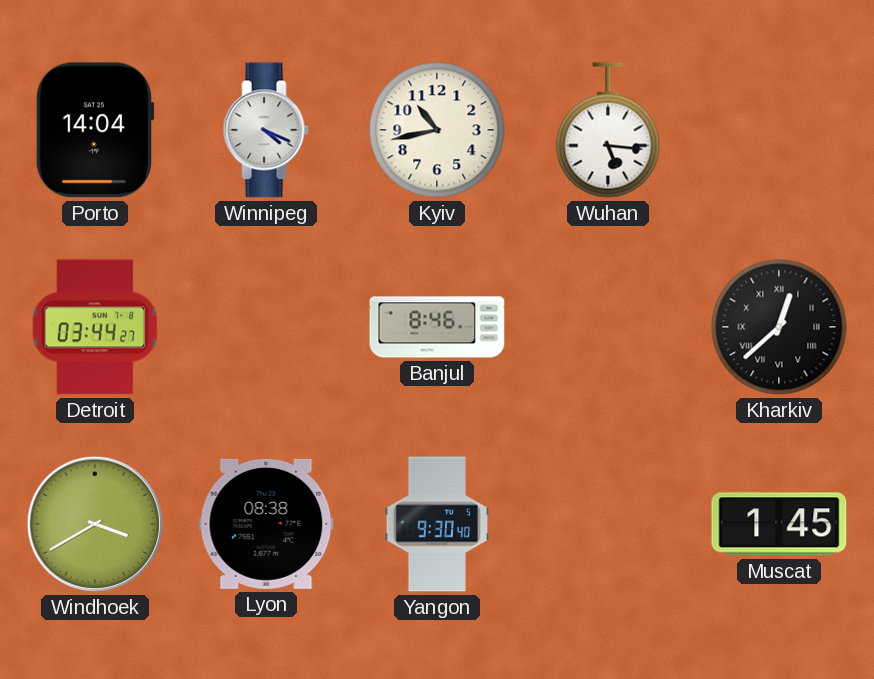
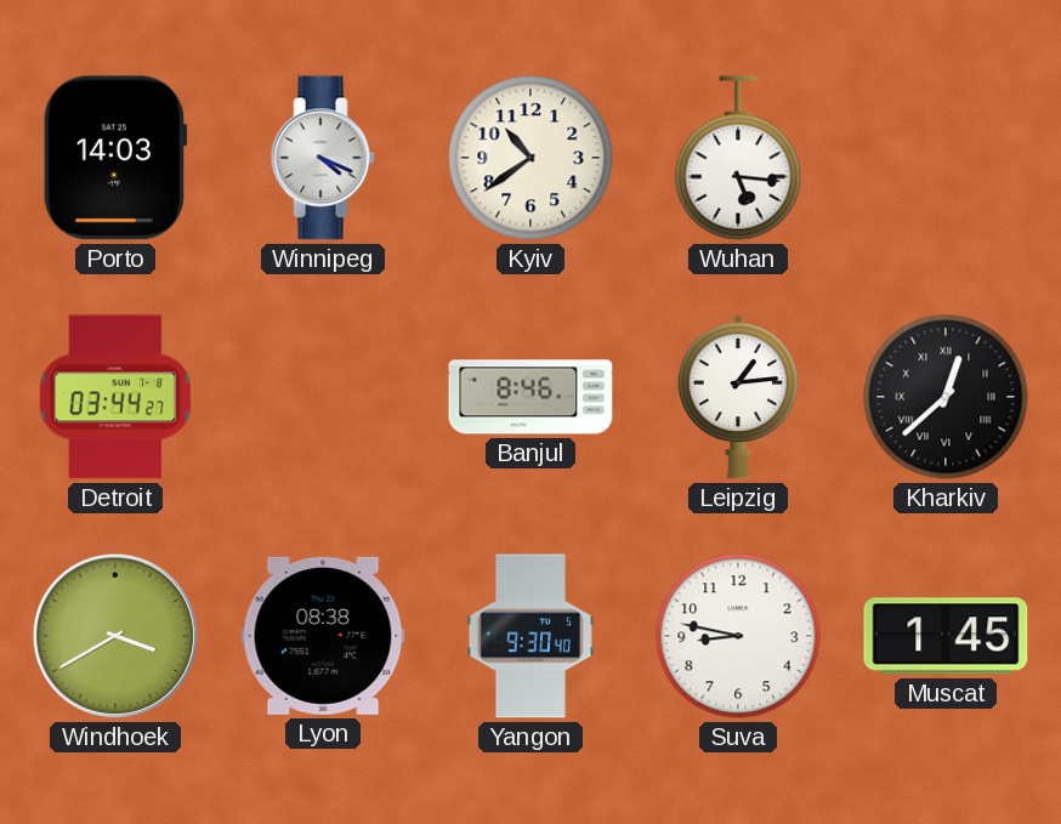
Porto: 14:04 -> 14:03 (115, 158)
Kyiv: 10:43 -> 10:39 (530, 158)
Leipzig: none -> 1:14 (737, 397)
Suva: none -> 8:47 (738, 636)
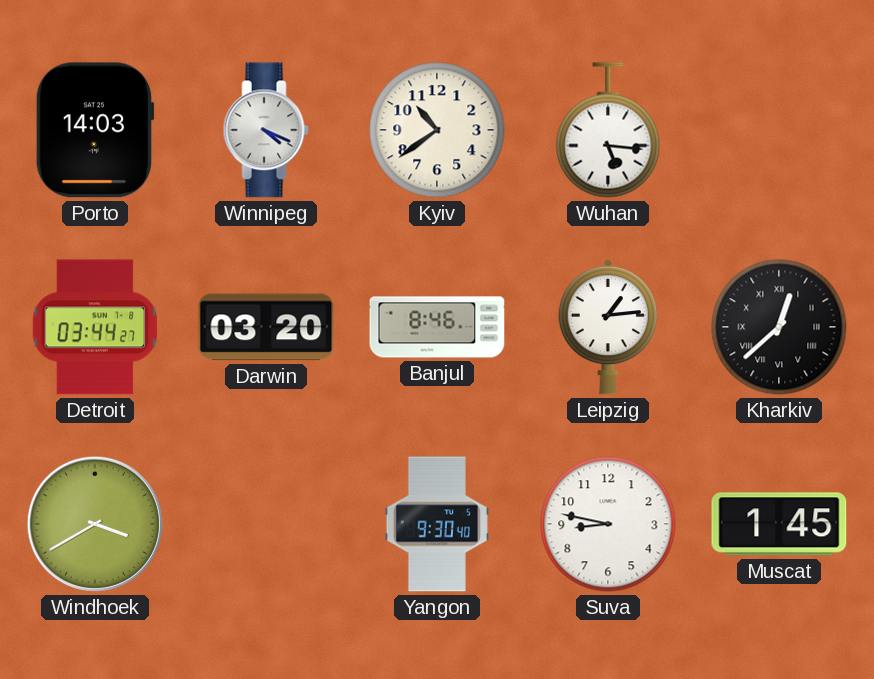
Darwin: none -> 03:20 (266, 327)
Lyon: 08:38 -> none (323, 636)
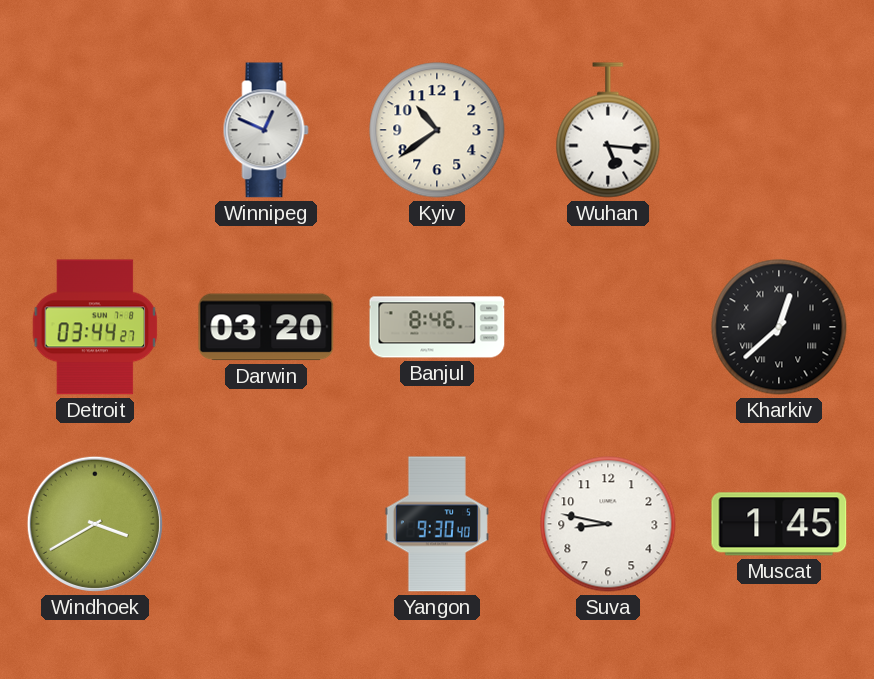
Porto: 14:03 -> none (95, 130)
Winnipeg: 4:19 -> 12:49 (266, 130)
Leipzig: 1:14 -> none (607, 327)
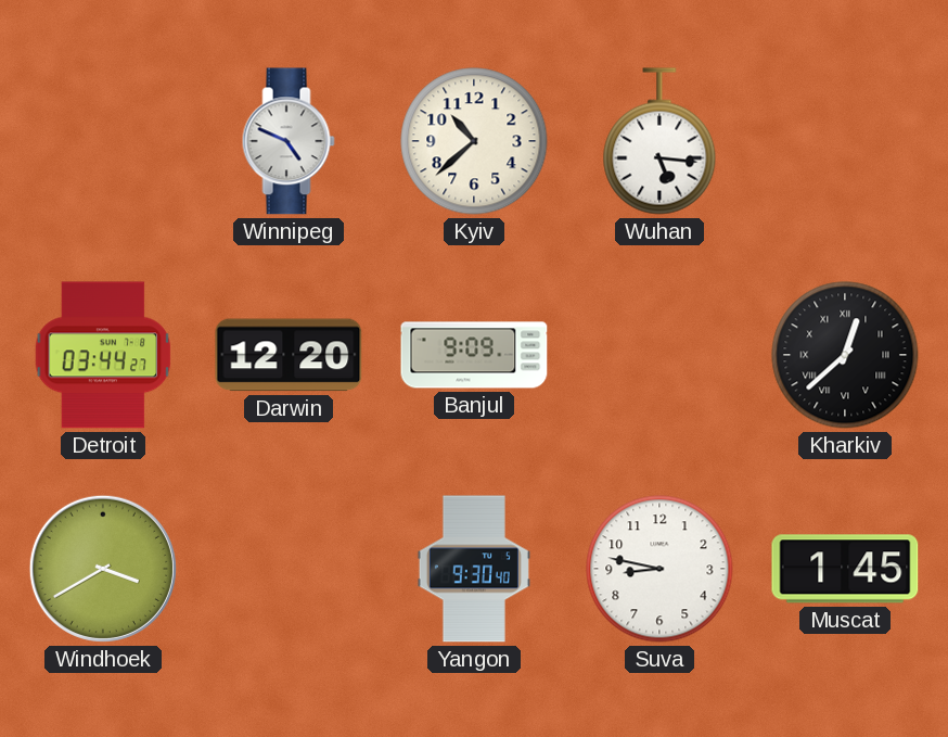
Winnipeg: 12:49 -> 4:49 (289, 141)
Kyiv: 10:39 -> 10:38 (474, 141)
Darwin: 03:20 -> 12:20 (289, 355)
Banjul: 8:46 -> 9:09 (474, 355)
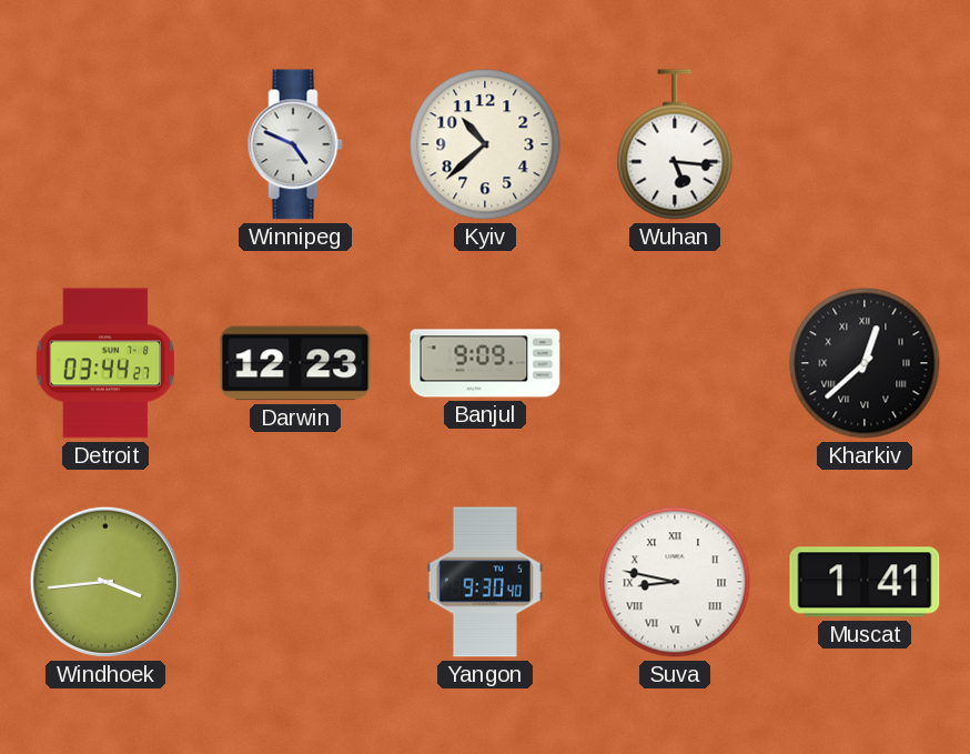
Darwin: 12:20 -> 12:23 (295, 363)
Windhoek: 3:40 -> 3:44 (105, 582)
Suva numerals: Arabic -> Roman (675, 582)
Muscat: 1:45 -> 1:41 (865, 582)
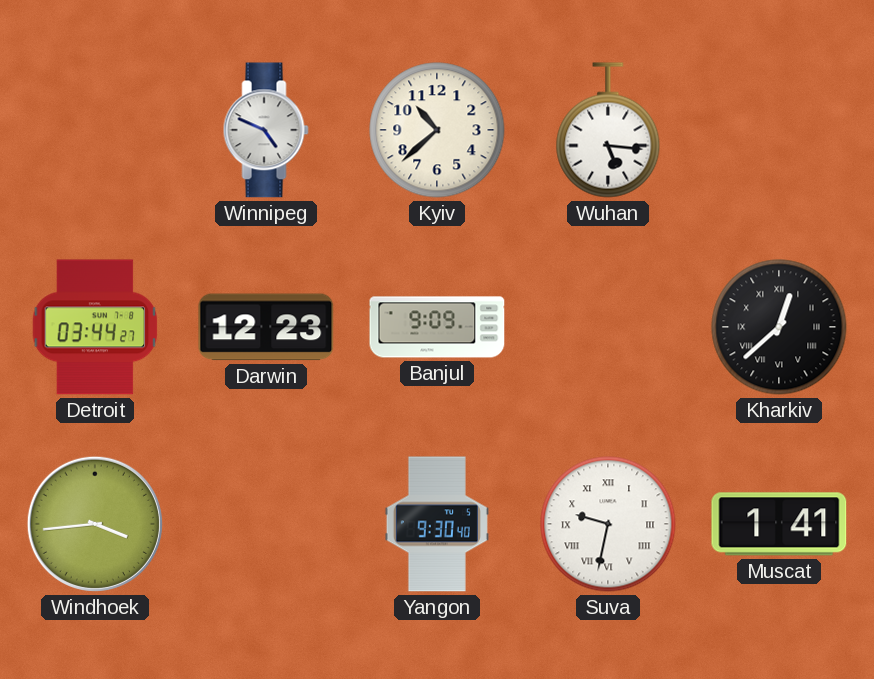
Suva: 8:47 -> 9:32 (608, 524)
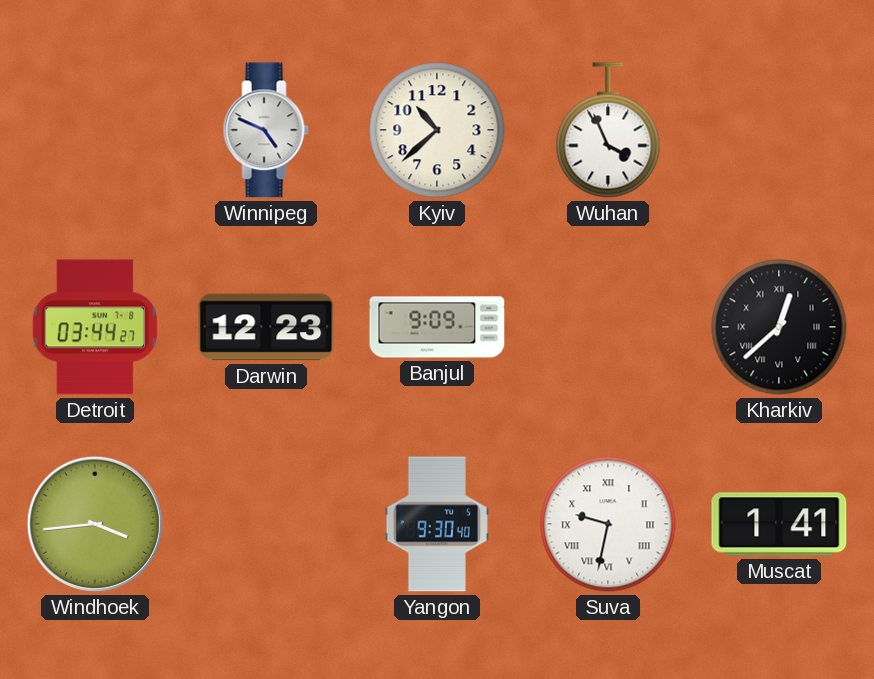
Wuhan: 5:16 -> 3:56 (608, 130)
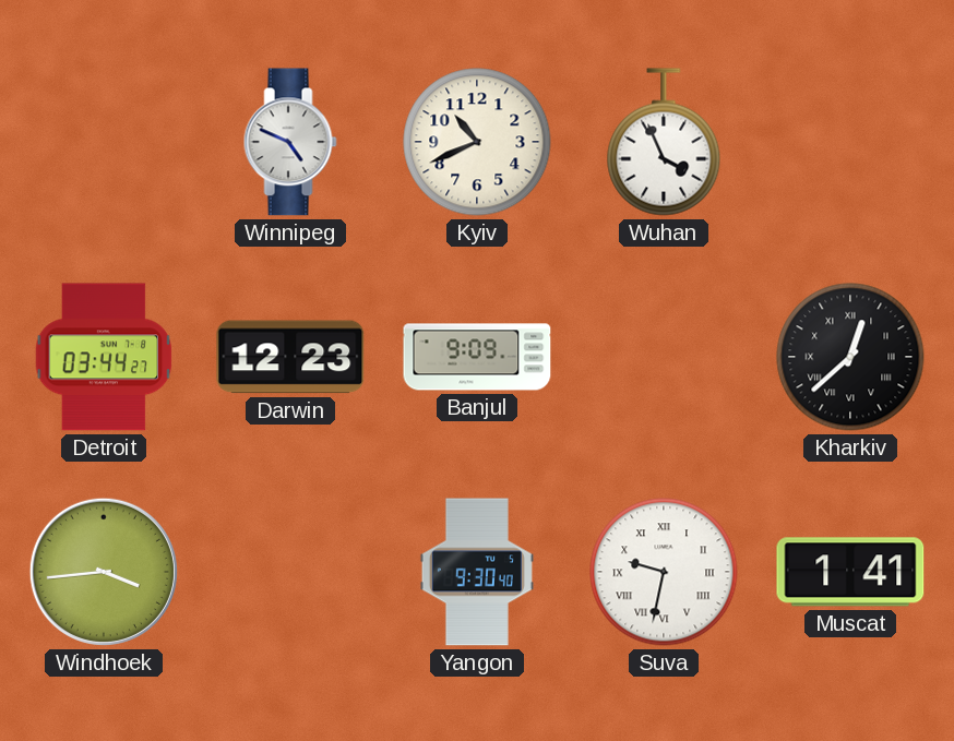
Kyiv: 10:38 -> 10:41 (477, 142)
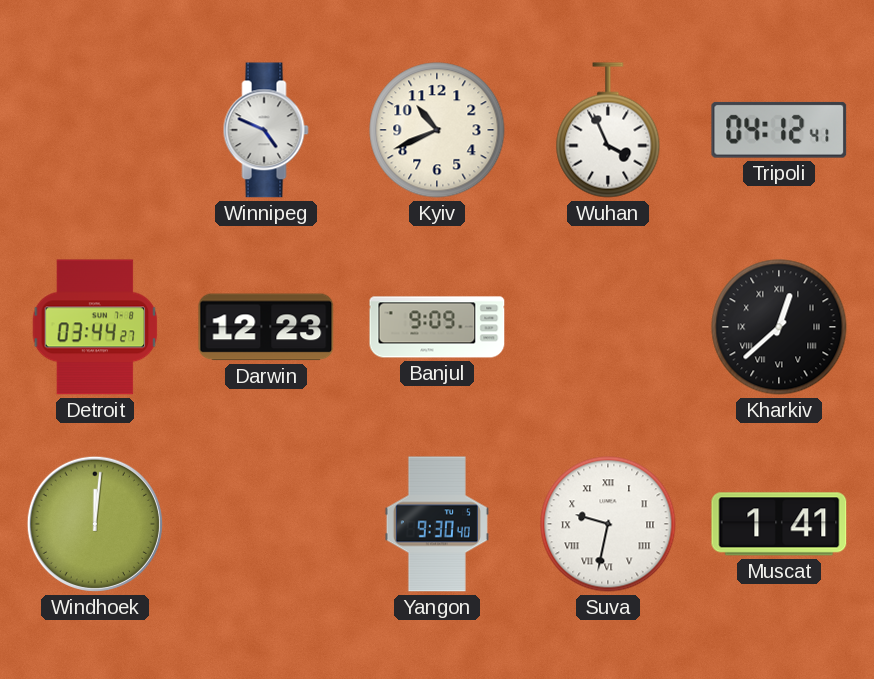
Tripoli: none -> 04:12 (779, 130)
Windhoek: 3:44 -> 12:01 (95, 524)
